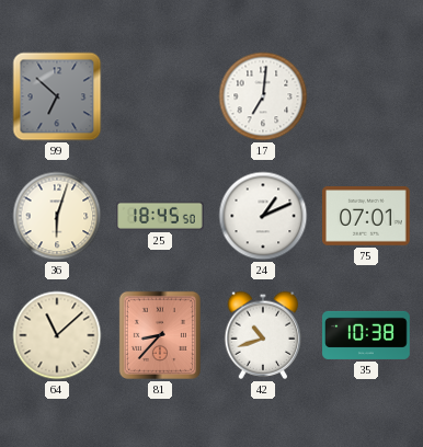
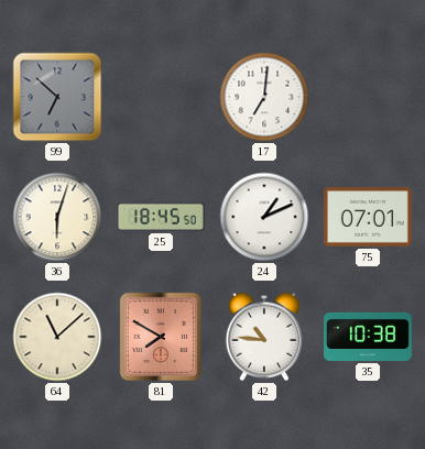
81: 8:37 -> 7:50 (161, 337)
42: 10:42 -> 10:46 (264, 337)
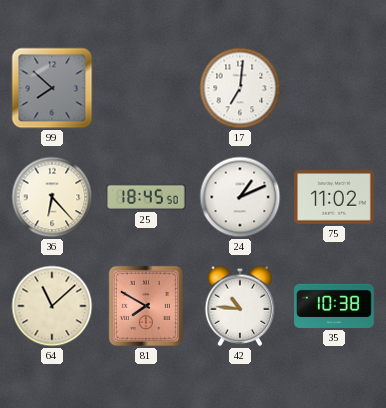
99: 6:52 -> 7:52 (52, 88)
36: 6:03 -> 6:23 (52, 197)
75: 07:01 -> 11:02 (334, 197)
